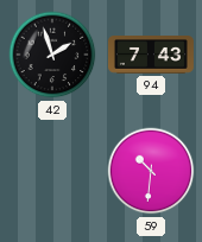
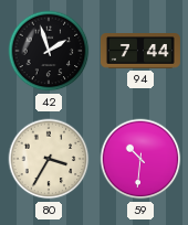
94: 7:43 -> 7:44 (140, 52)
80: none -> 3:35 (49, 159)
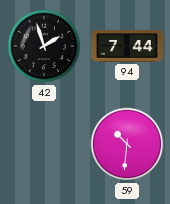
80: 3:35 -> none (49, 159)
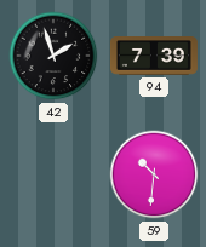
94: 7:44 -> 7:39 (154, 57)
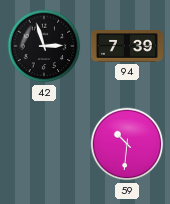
42: 1:57 -> 2:57 (44, 46)
